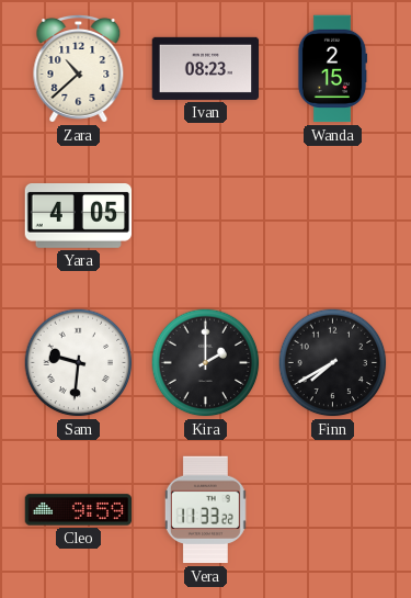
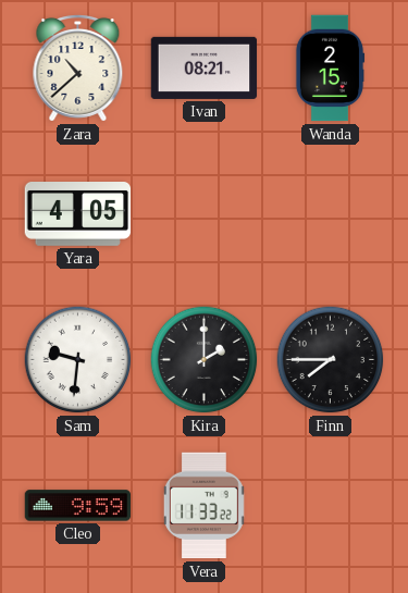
Ivan: 08:23 -> 08:21 (205, 67)
Finn: 7:40 -> 7:45 (331, 360)
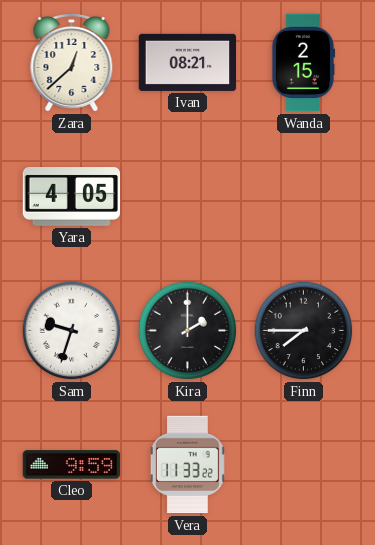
Zara: 10:38 -> 12:38 (72, 63)
Sam: 9:31 -> 9:33 (72, 331)
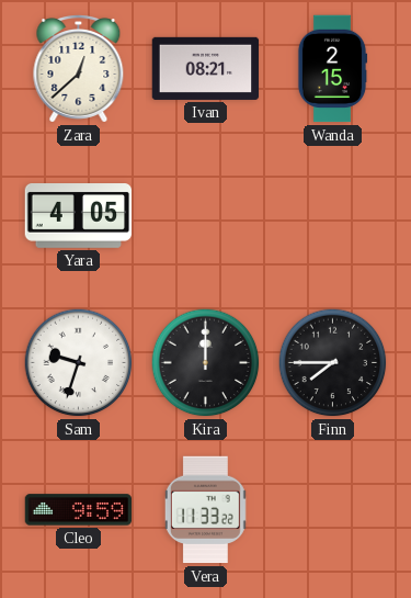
Kira: 2:00 -> 12:00 (206, 363)
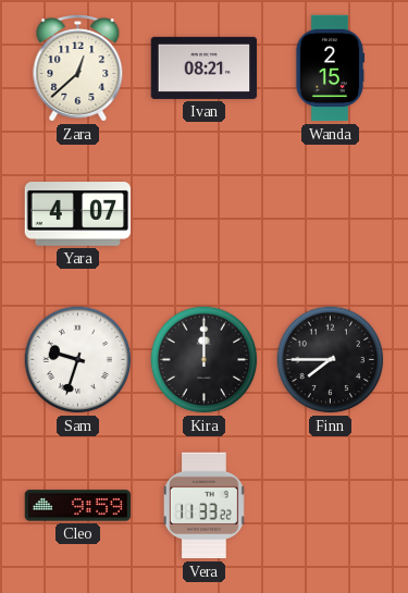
Yara: 4:05 -> 4:07 (78, 214)
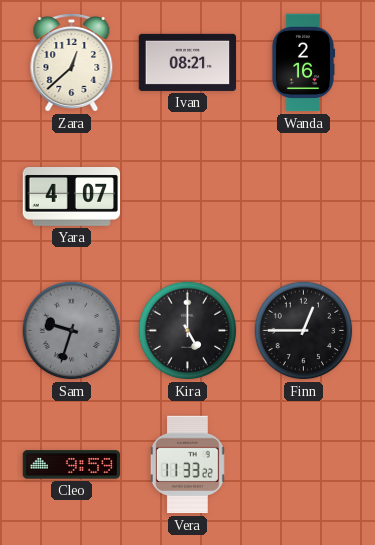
Wanda: 2:15 -> 2:16 (303, 63)
Sam dial: white -> grey (72, 331)
Kira: 12:00 -> 5:00 (188, 331)
Finn: 7:45 -> 12:45 (304, 331)
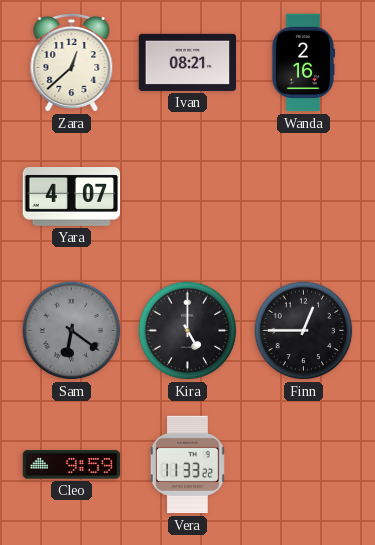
Sam: 9:33 -> 6:21 (72, 331)
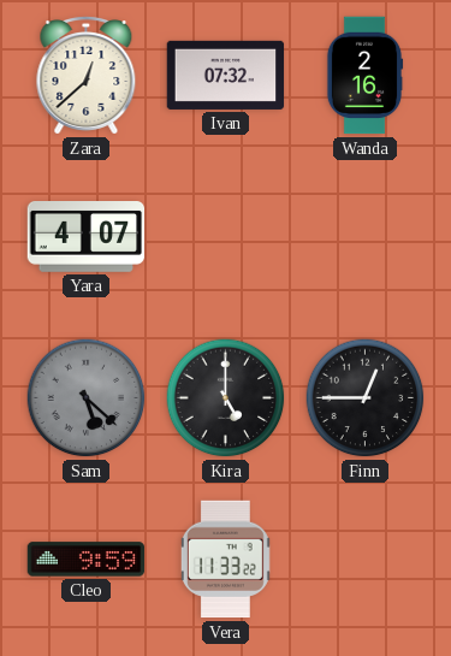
Ivan: 08:21 -> 07:32 (226, 75)
Sam: 6:21 -> 5:22 (87, 398)
